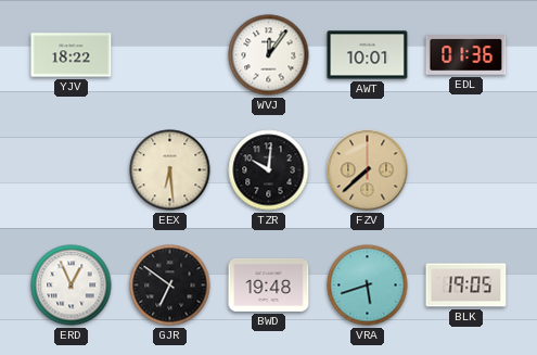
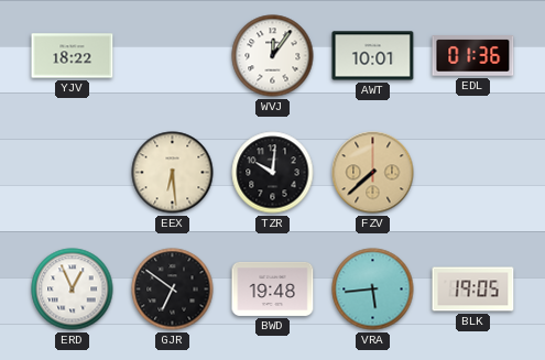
VRA: 5:42 -> 5:44 (373, 290)
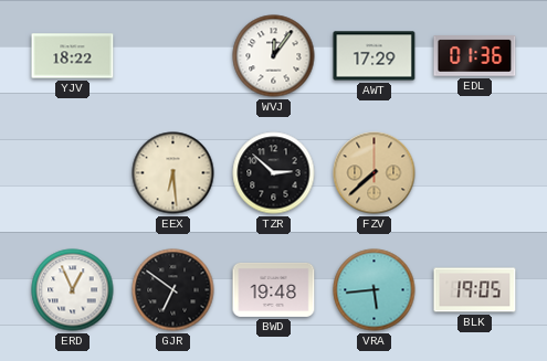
AWT: 10:01 -> 17:29 (375, 56)
TZR: 10:01 -> 2:52 (274, 173)
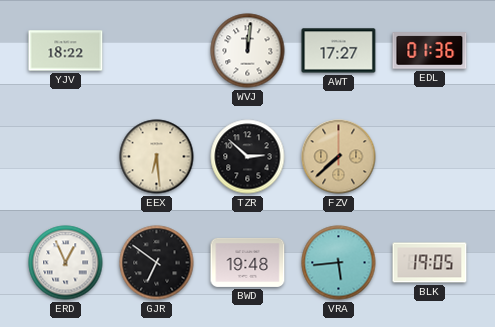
WVJ: 12:06 -> 12:01 (248, 51)
AWT: 17:29 -> 17:27 (339, 51)
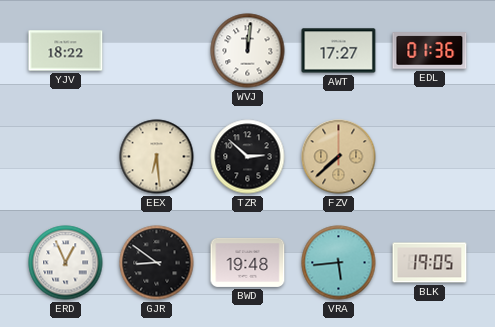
GJR: 6:51 -> 8:51 (157, 263)
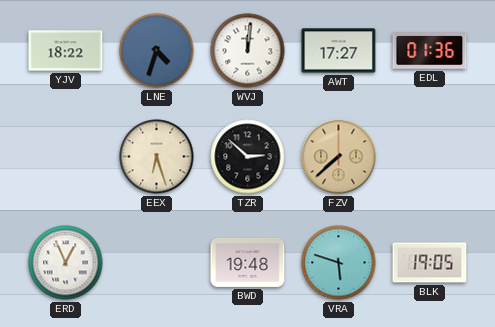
LNE: none -> 4:33 (157, 51)
EEX: 6:29 -> 6:27 (157, 157)
GJR: 8:51 -> none (157, 263)
VRA: 5:44 -> 5:48 (339, 263)
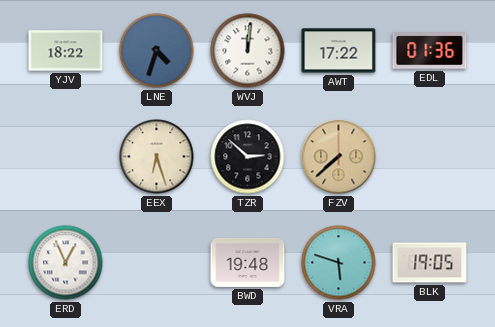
AWT: 17:27 -> 17:22 (339, 51)
